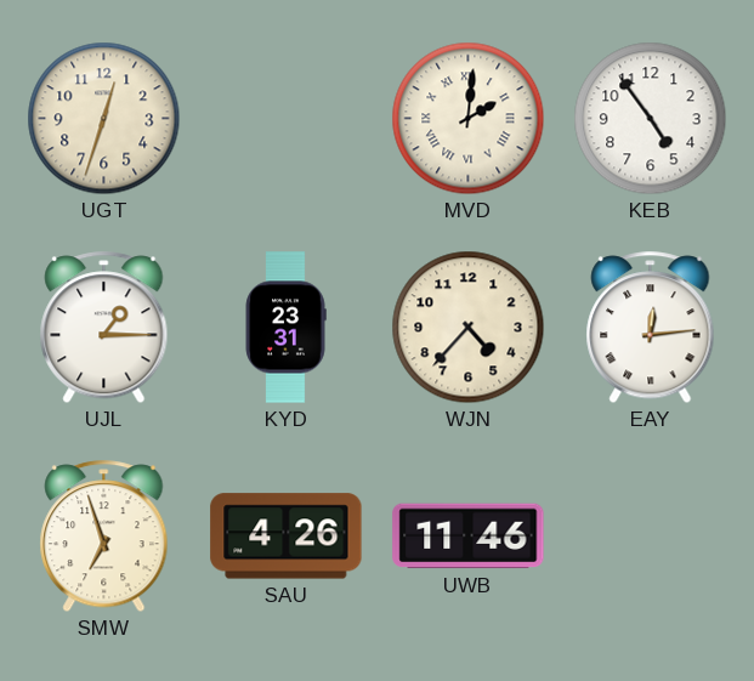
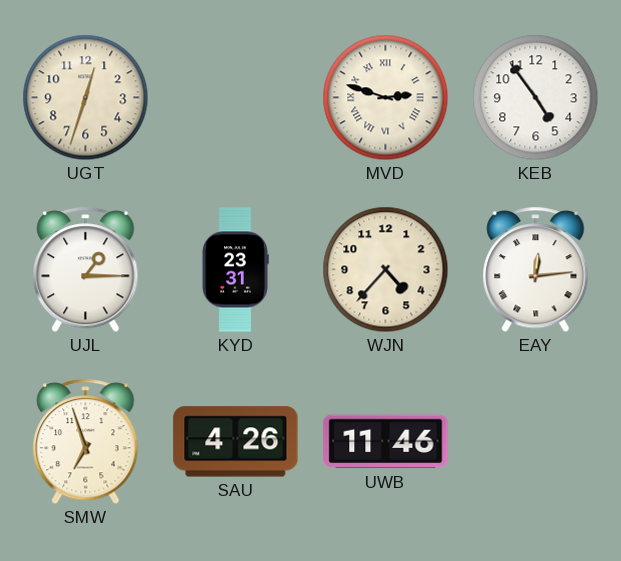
MVD: 2:01 -> 2:48 (386, 98)
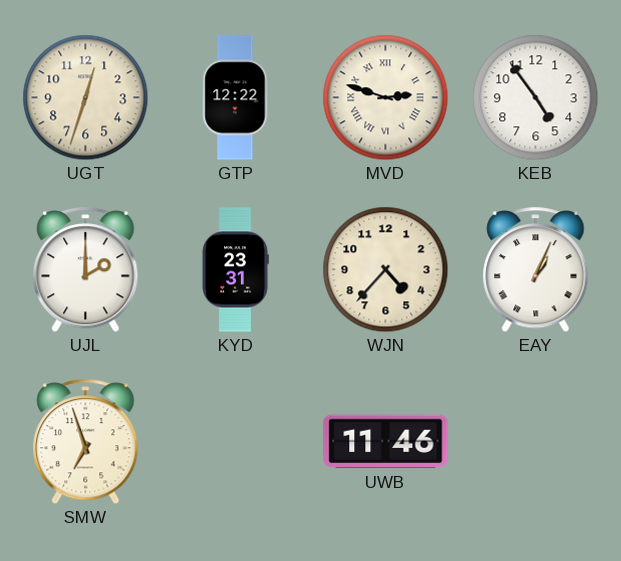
GTP: none -> 12:22 (236, 98)
UJL: 1:15 -> 2:00 (86, 270)
EAY: 12:14 -> 1:04 (536, 270)
SAU: 4:26 -> none (236, 442)
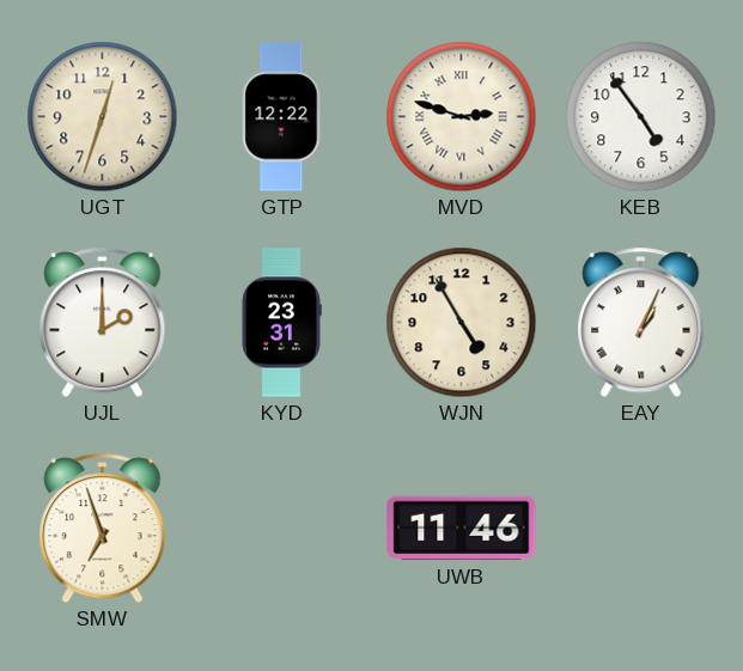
WJN: 4:37 -> 4:55 (462, 323)
